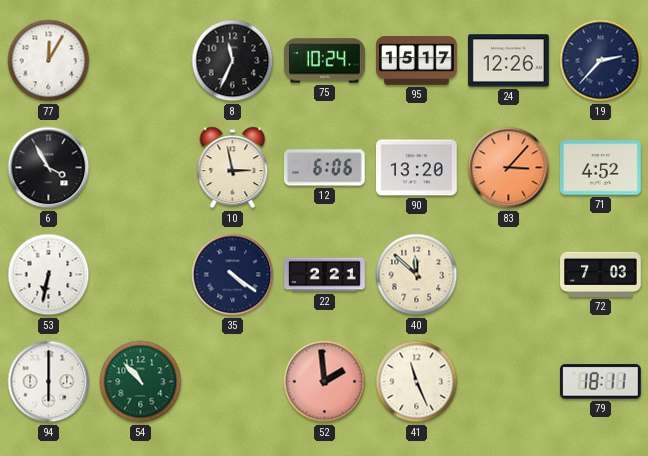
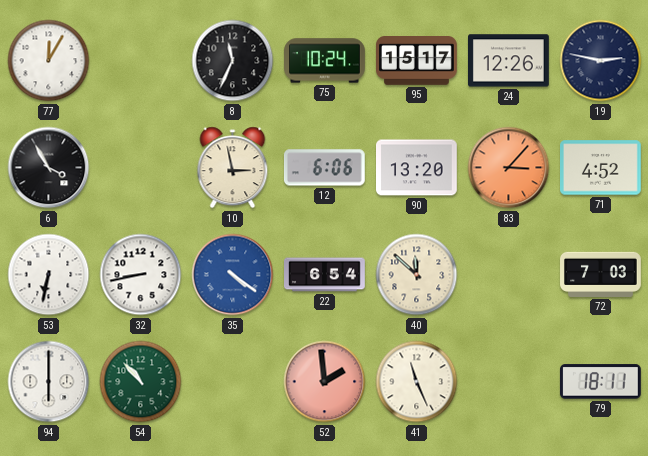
19: 2:37 -> 2:47 (601, 61)
32: none -> 8:43 (141, 275)
35 dial: navy -> blue (233, 275)
22: 2:21 -> 6:54 (325, 275)
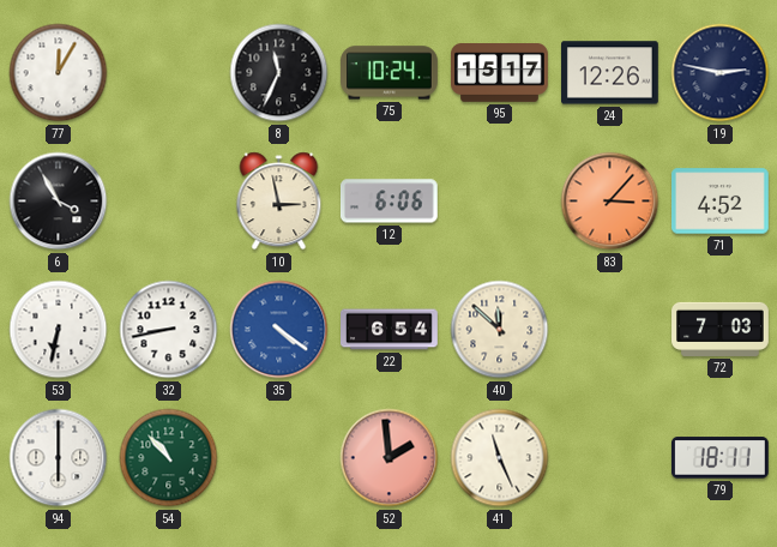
90: 13:20 -> none (417, 168)
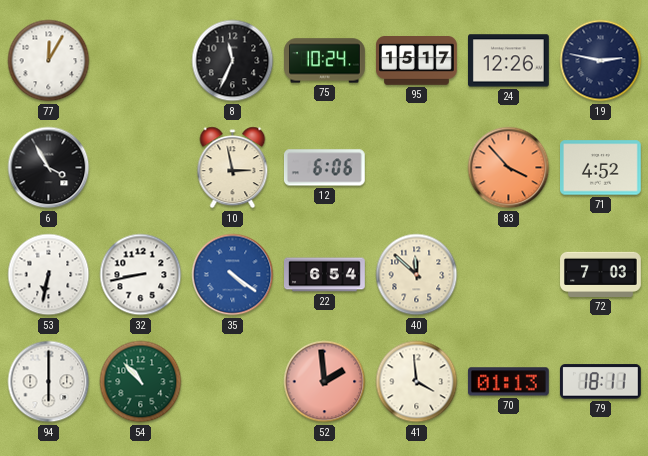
83: 3:07 -> 3:53 (509, 168)
41: 11:26 -> 3:59 (417, 382)
70: none -> 01:13 (508, 382)
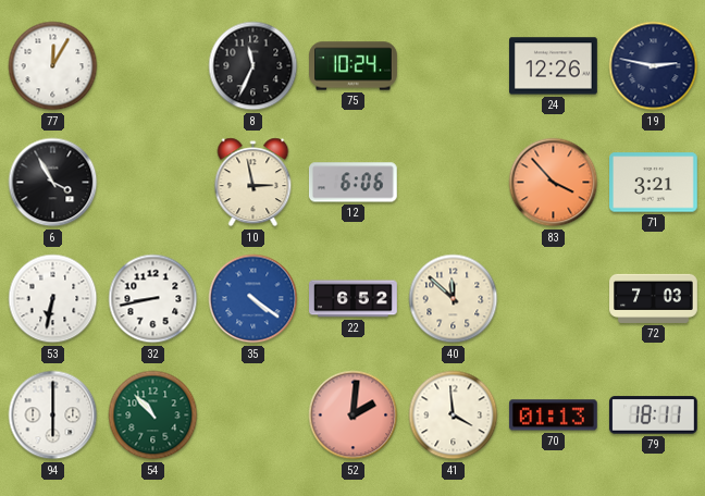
95: 15:17 -> none (417, 61)
71: 4:52 -> 3:21 (654, 183)
22: 6:54 -> 6:52 (354, 299)
52: 1:59 -> 2:01 (354, 416)
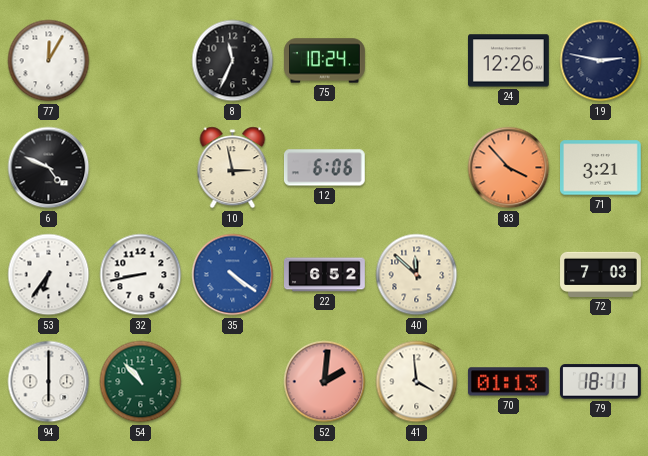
6: 3:55 -> 4:49 (49, 168)
53: 6:32 -> 6:36 (49, 275)
